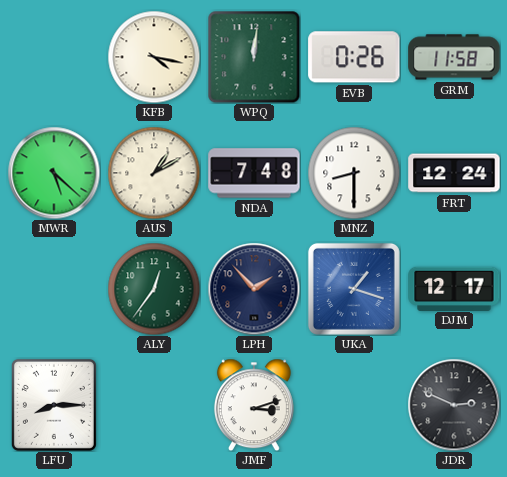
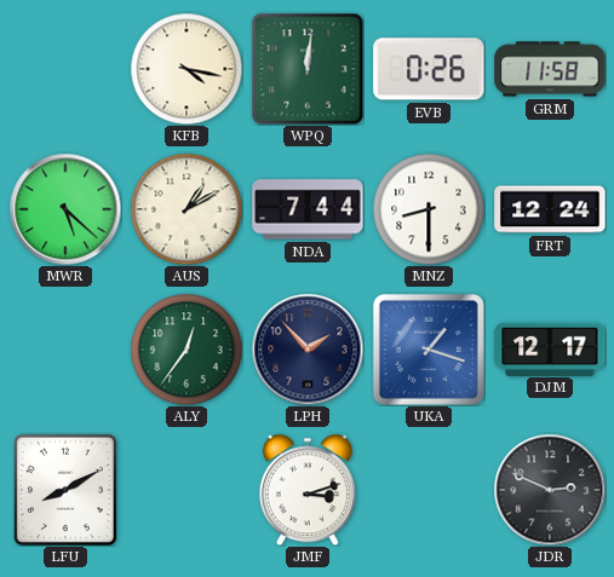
NDA: 7:48 -> 7:44 (308, 209)
LFU: 8:15 -> 8:10 (65, 490)
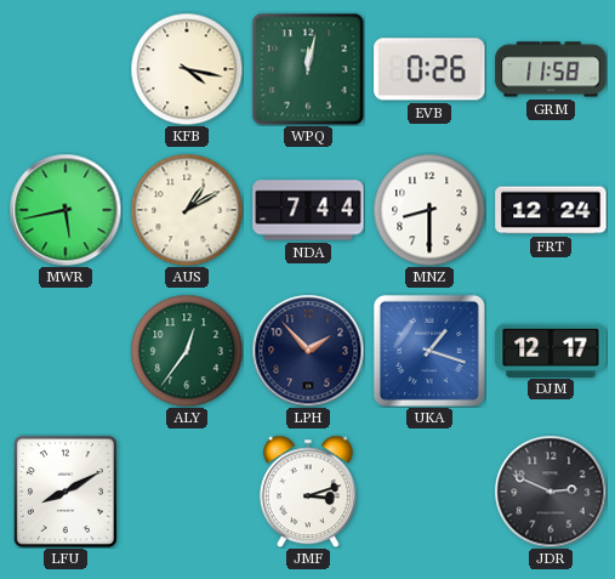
WPQ: 12:01 -> 12:02 (308, 69)
MWR: 5:22 -> 5:43 (66, 210)
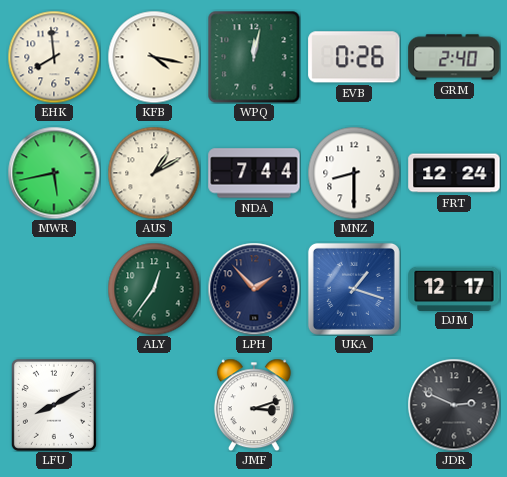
EHK: none -> 7:59 (54, 57)
GRM: 11:58 -> 2:40 (454, 57)
